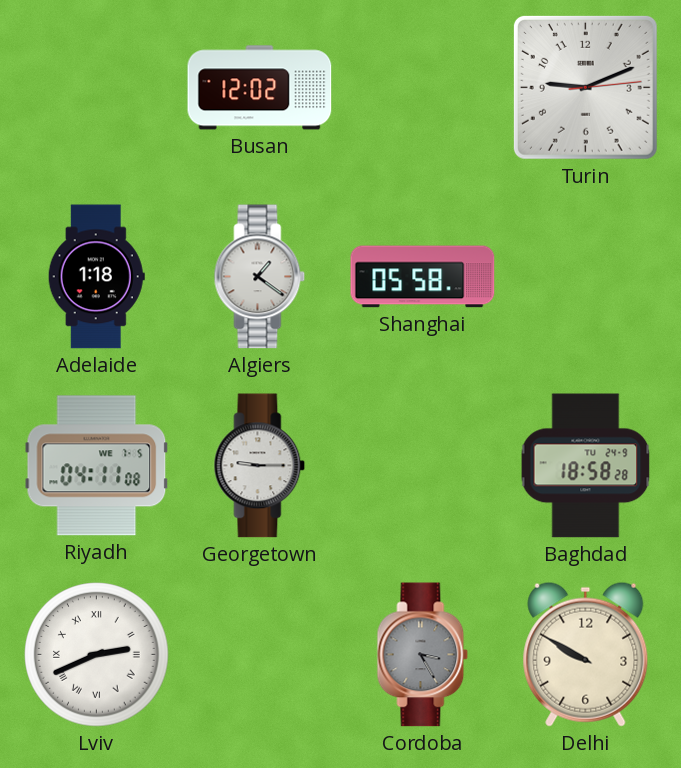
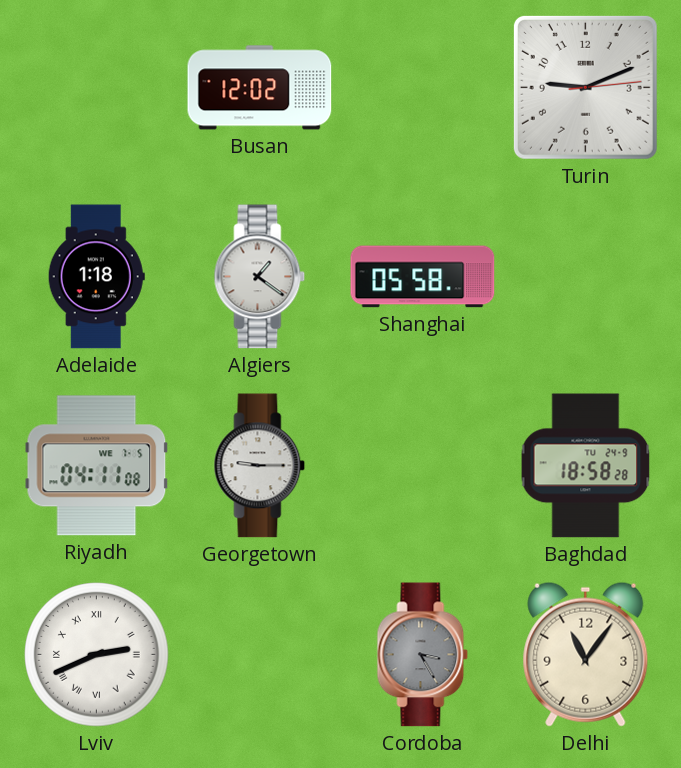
Delhi: 9:50 -> 11:06 (586, 654)
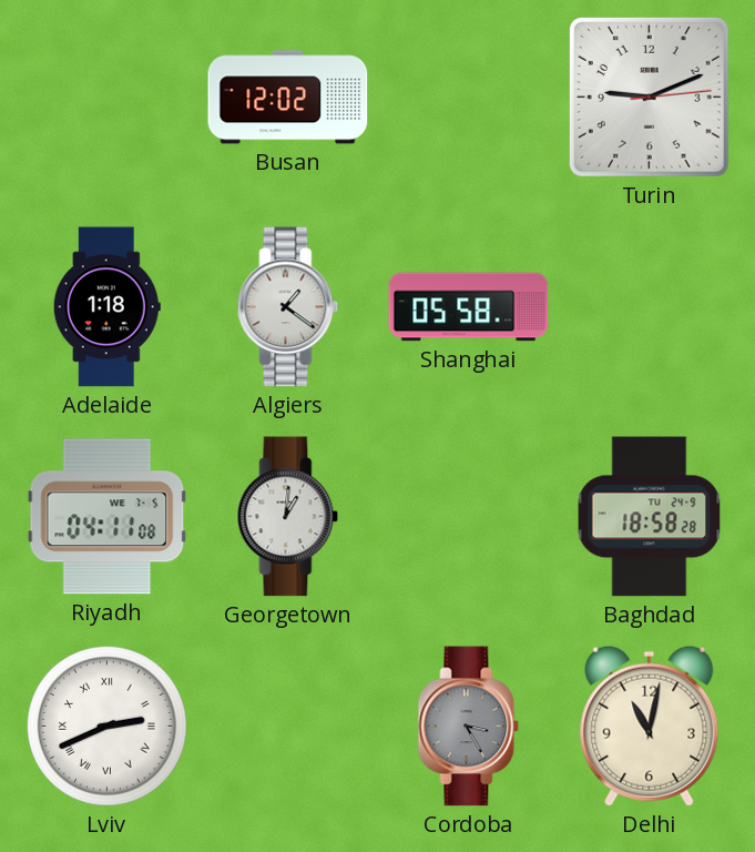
Georgetown: 9:15 -> 1:01 (288, 517)
Delhi: 11:06 -> 11:02 (650, 726)
